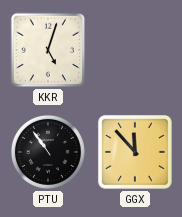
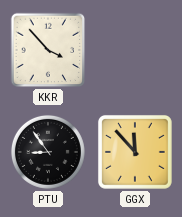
KKR: 5:03 -> 3:53 (48, 50)
PTU: 10:54 -> 8:54 (48, 152)
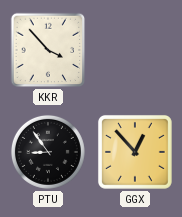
GGX: 11:53 -> 12:53 (135, 152)
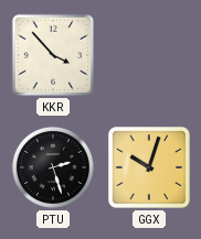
PTU: 8:54 -> 2:27 (53, 167)
GGX: 12:53 -> 10:03 (149, 167)
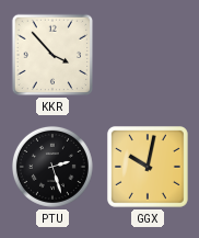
GGX: 10:03 -> 10:02 (148, 167)
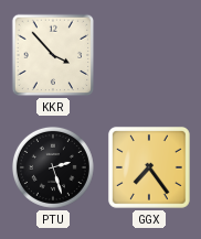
GGX: 10:02 -> 7:24 (149, 167)
